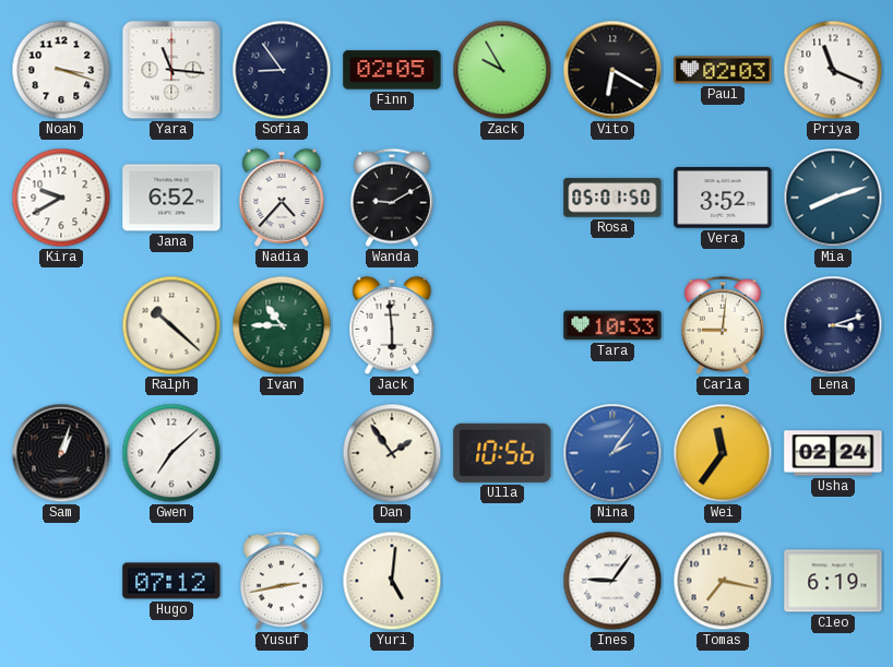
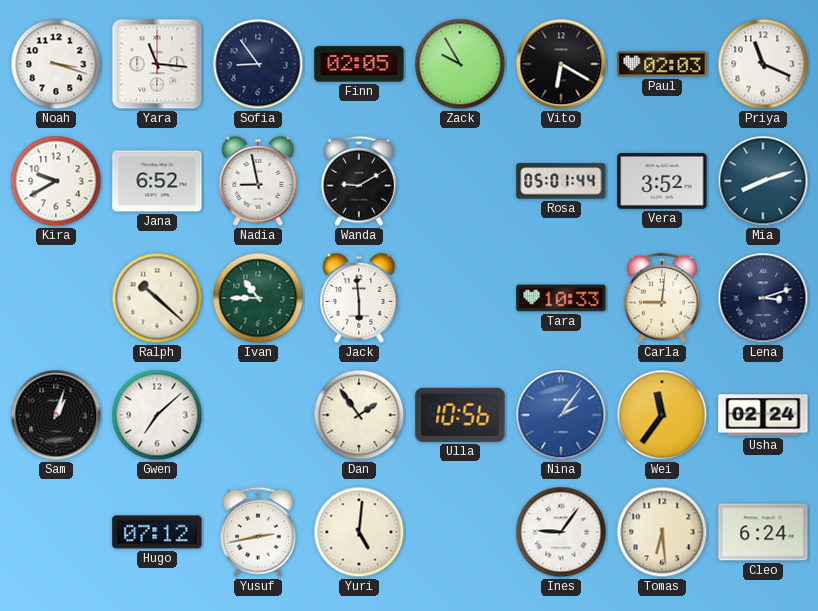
Nadia: 4:37 -> 8:58 (258, 181)
Rosa: 05:01:50 -> 05:01:44 (561, 181)
Tomas: 7:17 -> 6:29 (662, 532)
Cleo: 6:19 -> 6:24 (763, 532)
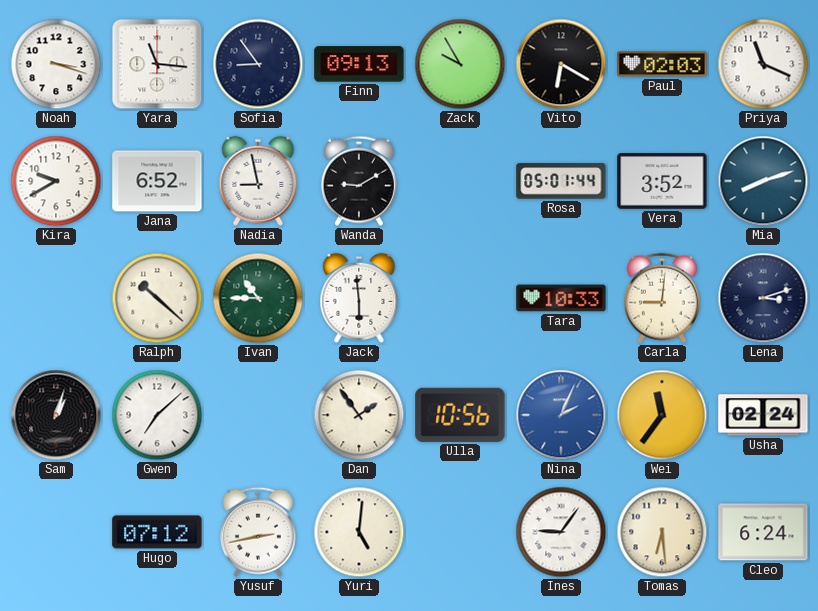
Finn: 02:05 -> 09:13 (359, 64)
Nina: 2:06 -> 2:04 (561, 415)
